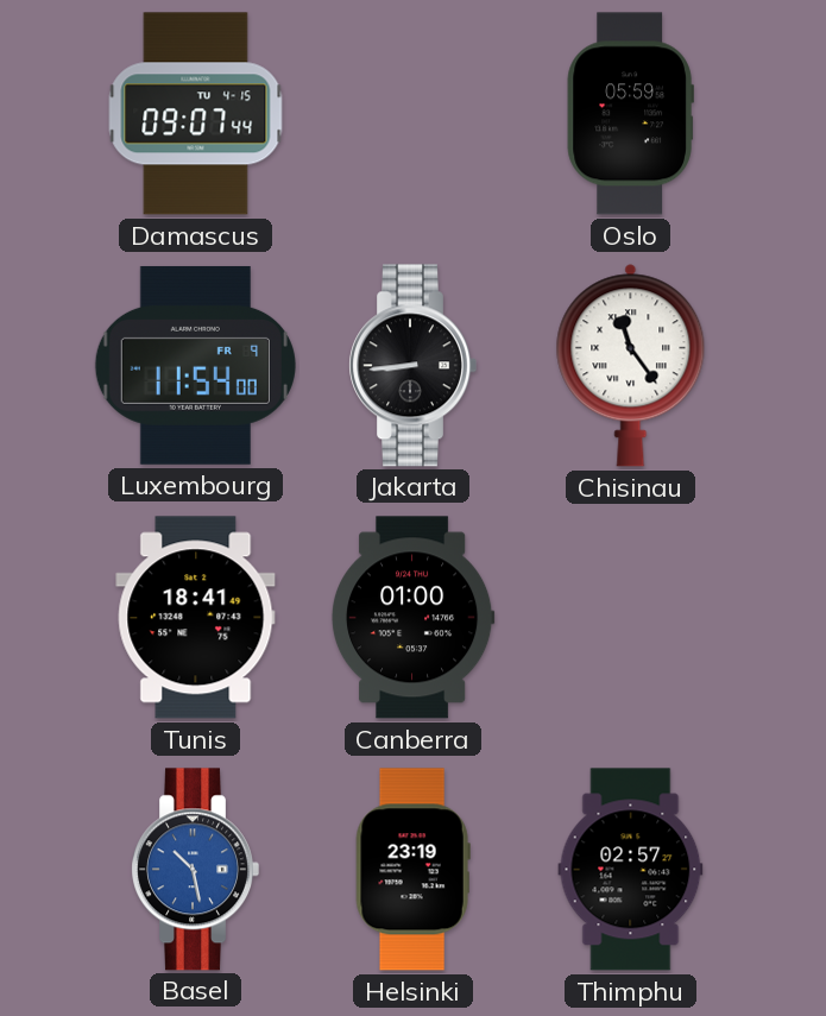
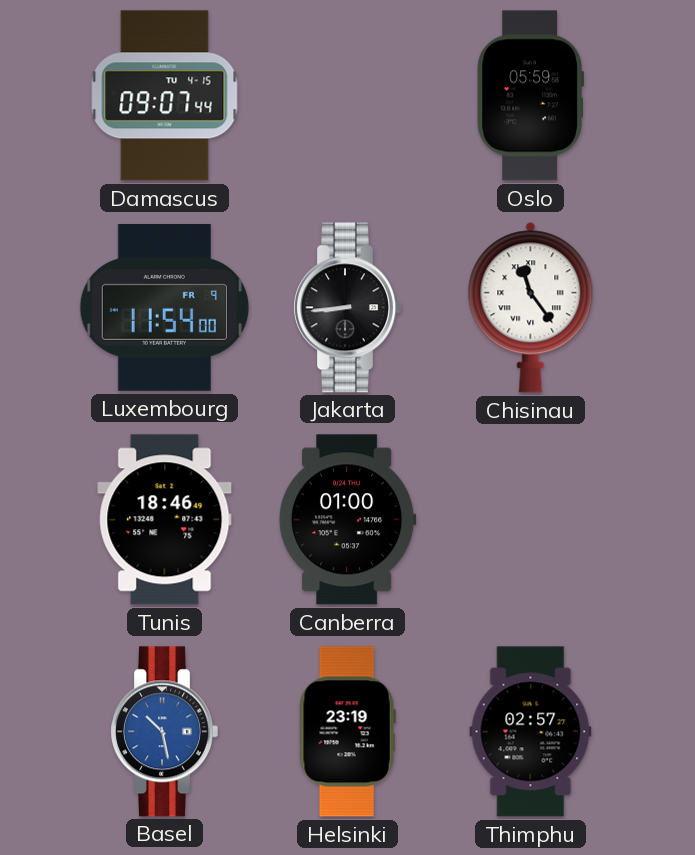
Tunis: 18:41 -> 18:46 (165, 520)
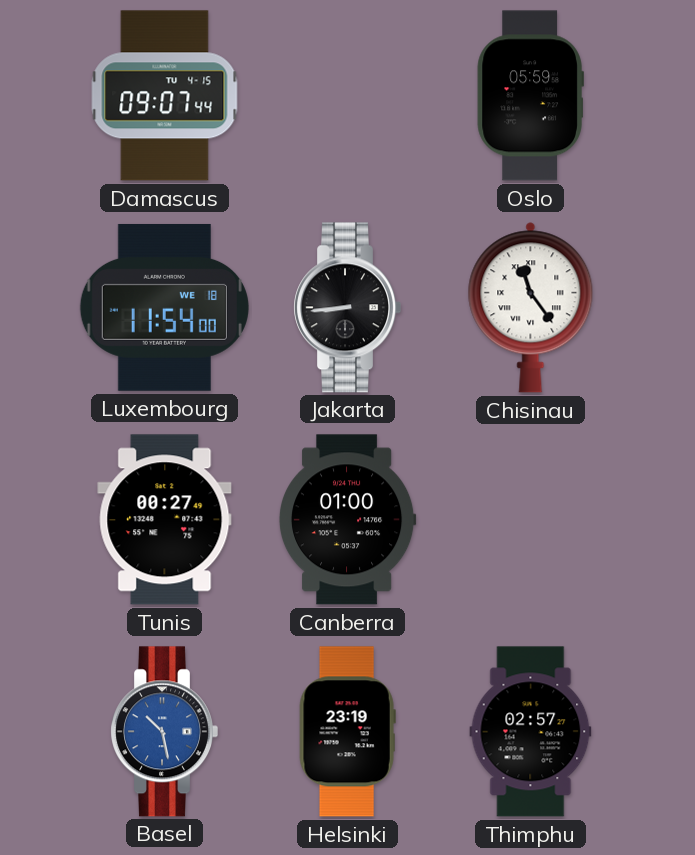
Luxembourg date: FR 9 -> WE 18 (164, 307)
Tunis: 18:46 -> 00:27 (165, 520)
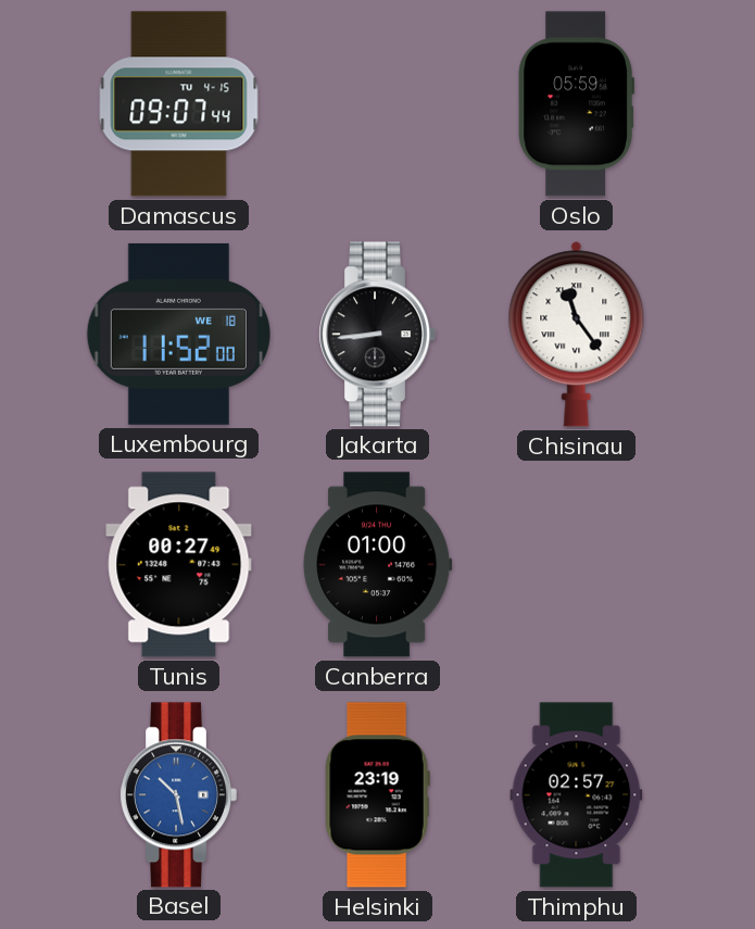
Luxembourg: 11:54 -> 11:52 (178, 334)
